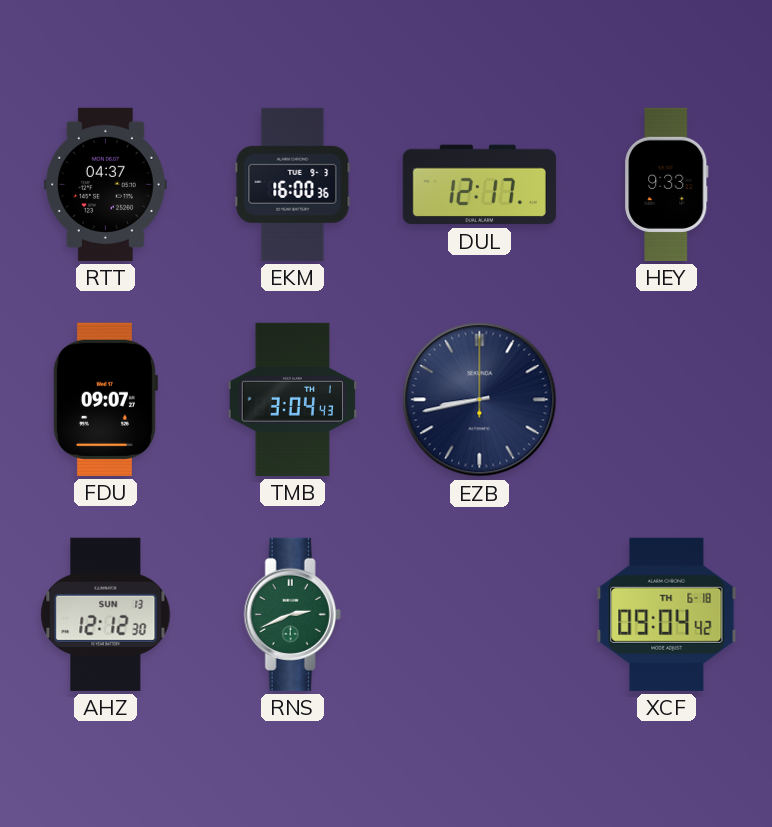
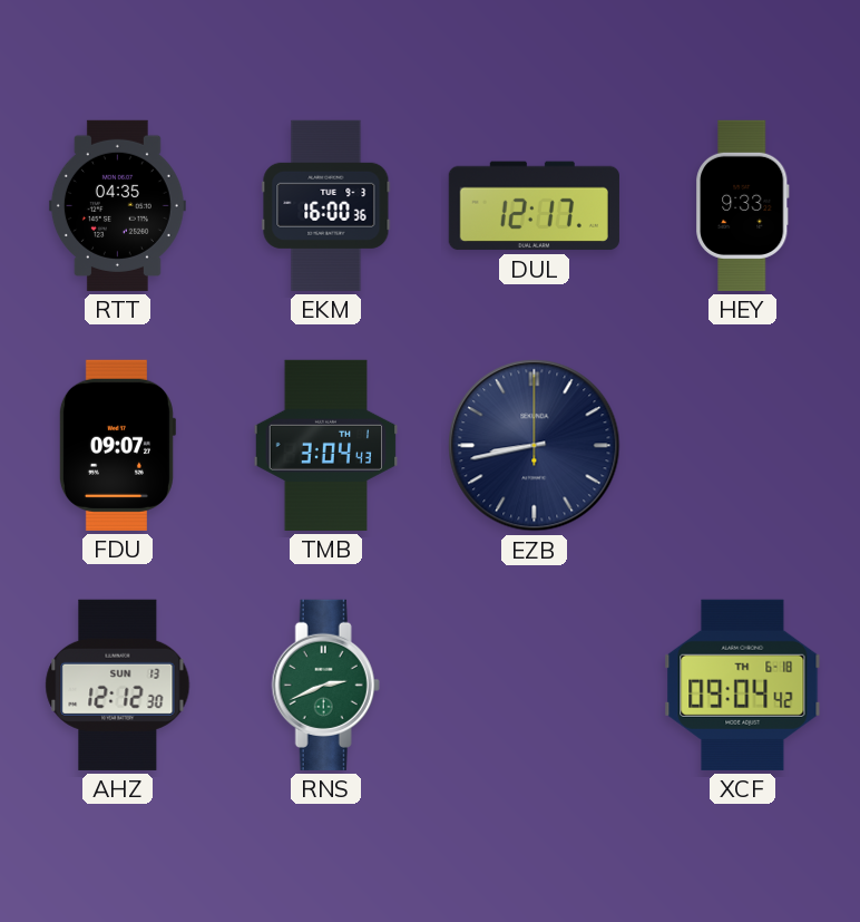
RTT: 04:37 -> 04:35 (117, 205)
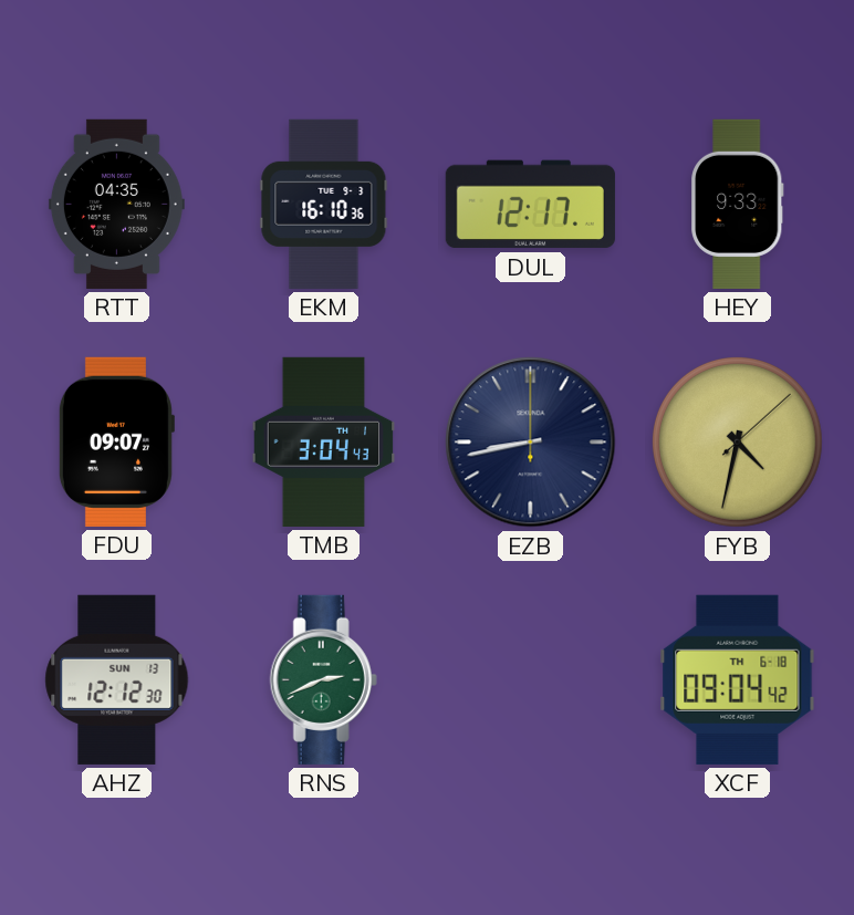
EKM: 16:00 -> 16:10 (324, 204)
FYB: none -> 4:32 (737, 441)
